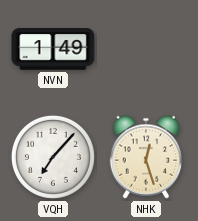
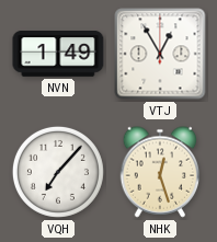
VTJ: none -> 12:55 (160, 54)
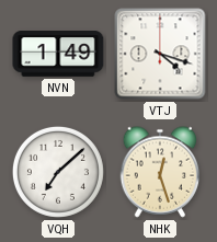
VTJ: 12:55 -> 4:18 (160, 54)
VQH: 7:07 -> 7:08 (58, 172)
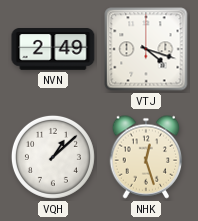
NVN: 1:49 -> 2:49 (53, 49)
VQH: 7:08 -> 1:08 (53, 157)
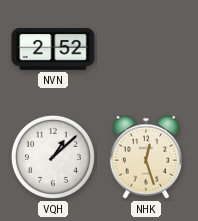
NVN: 2:49 -> 2:52 (53, 49)
VTJ: 4:18 -> none (146, 49)
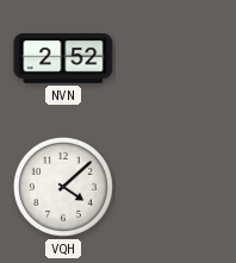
VQH: 1:08 -> 4:08 (63, 187)
NHK: 12:27 -> none (146, 157)
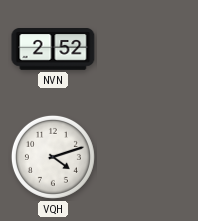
VQH: 4:08 -> 4:12 (53, 157)
